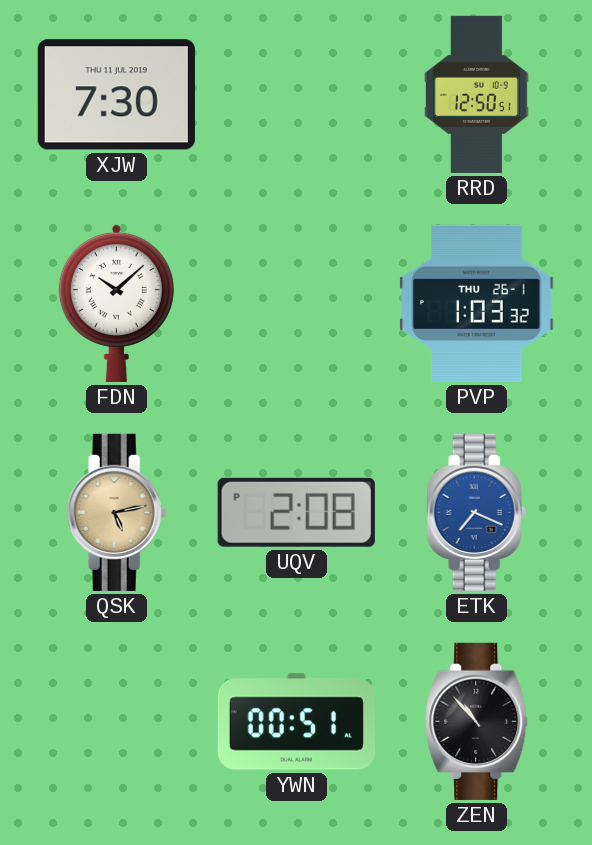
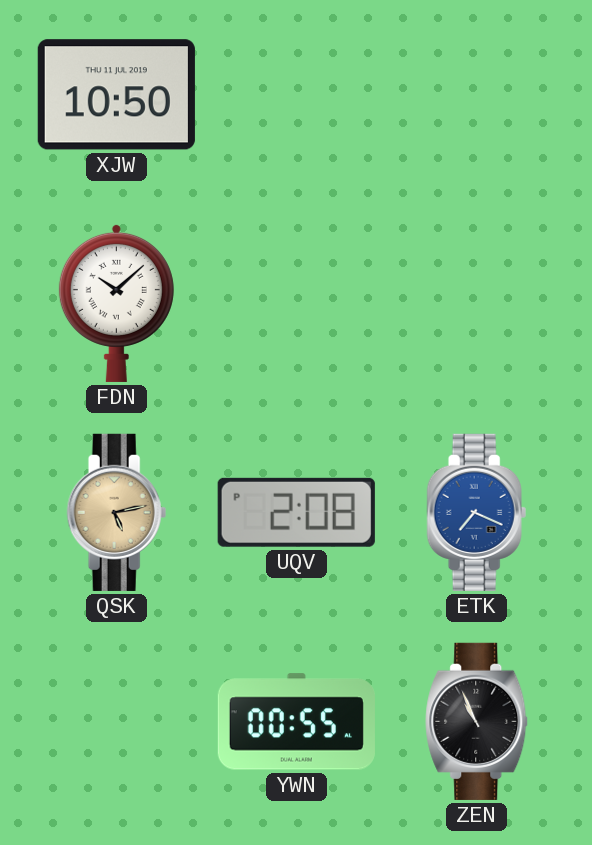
XJW: 7:30 -> 10:50 (116, 95)
RRD: 12:50 -> none (477, 94)
PVP: 1:03 -> none (477, 303)
YWN: 00:51 -> 00:55 (296, 722)
ZEN: 10:53 -> 10:56 (477, 721)
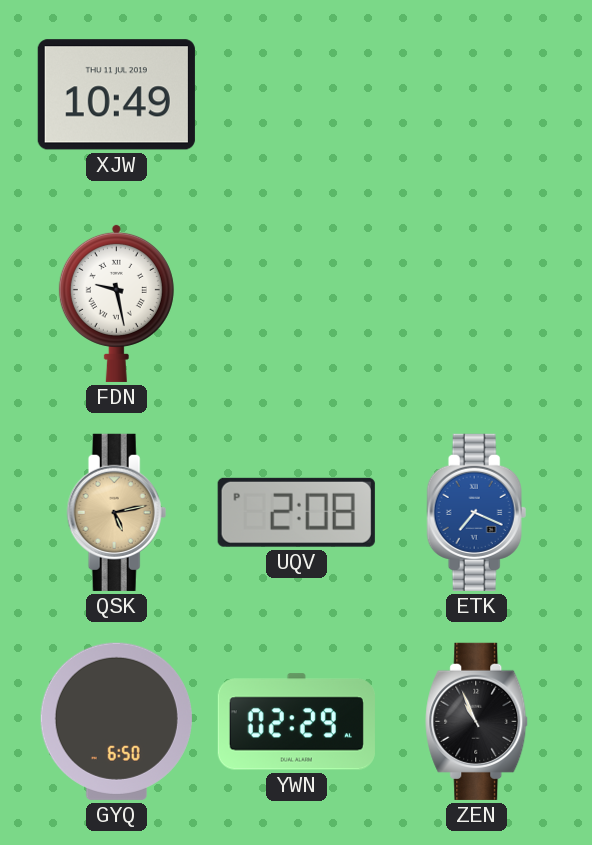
XJW: 10:50 -> 10:49 (116, 95)
FDN: 10:08 -> 9:28 (116, 303)
GYQ: none -> 6:50 (116, 721)
YWN: 00:55 -> 02:29 (296, 722)
